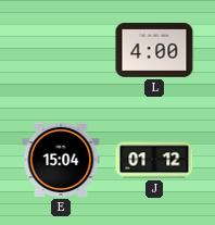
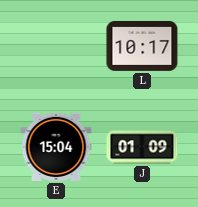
L: 4:00 -> 10:17 (142, 46)
J: 01:12 -> 01:09 (142, 147)
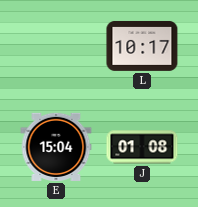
J: 01:09 -> 01:08 (142, 147)
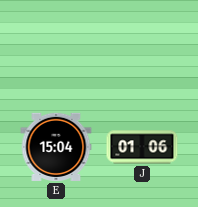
L: 10:17 -> none (142, 46)
J: 01:08 -> 01:06 (142, 147)
